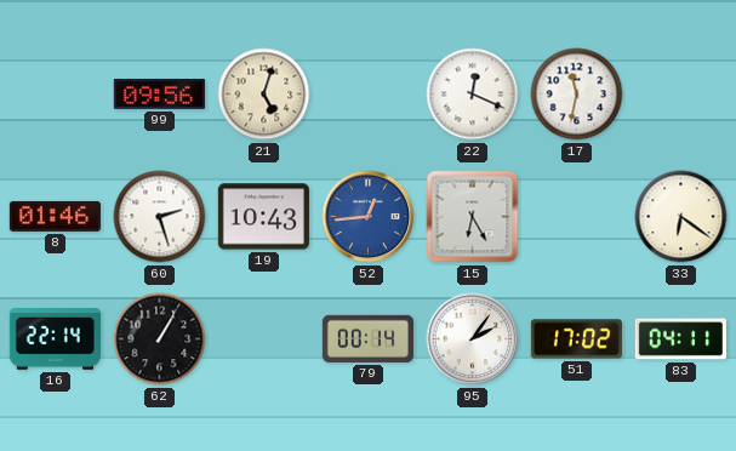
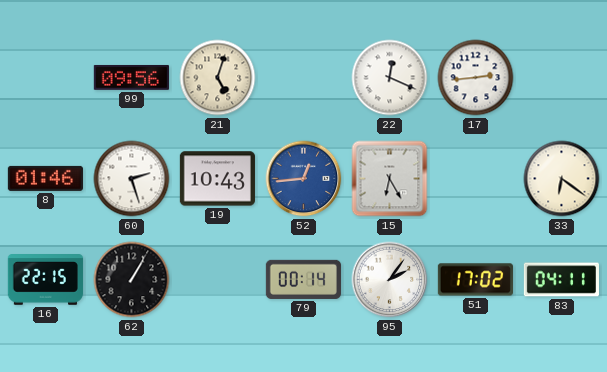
17: 11:32 -> 2:44 (476, 78)
16: 22:14 -> 22:15 (45, 280)
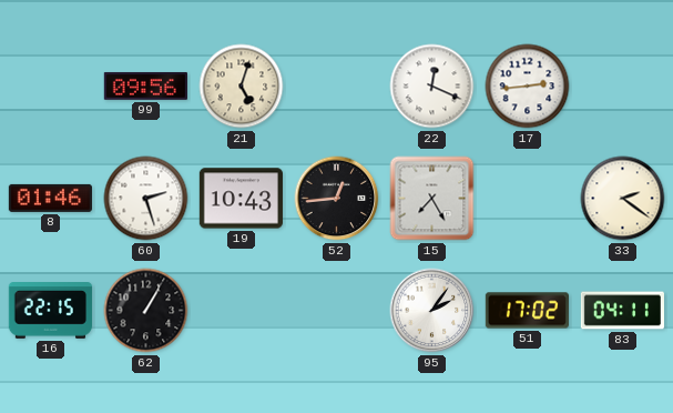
52 dial: blue -> black (337, 199)
15: 6:25 -> 7:25 (432, 199)
33: 6:21 -> 2:21 (623, 199)
79: 00:14 -> none (303, 279)
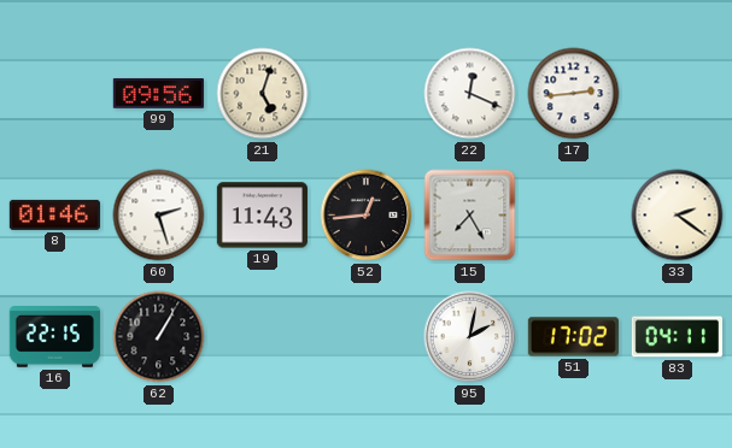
19: 10:43 -> 11:43 (262, 216)
95: 2:06 -> 2:02 (470, 337)
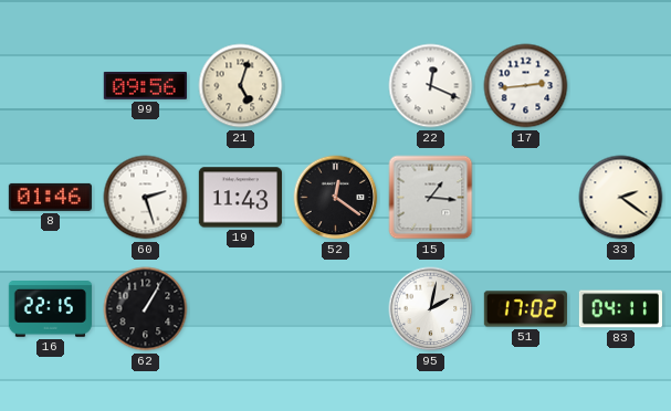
52: 12:44 -> 12:21 (336, 198)
15: 7:25 -> 1:16 (431, 198)
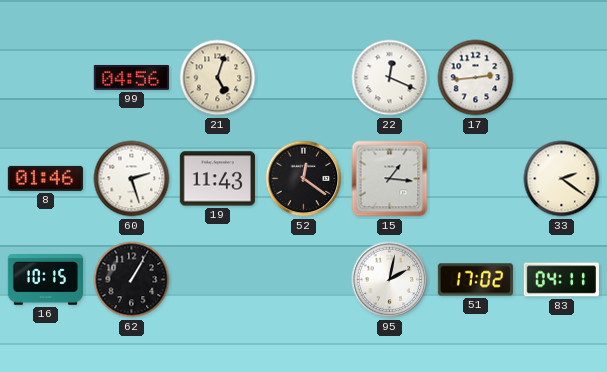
99: 09:56 -> 04:56 (131, 78)
16: 22:15 -> 10:15 (45, 280)
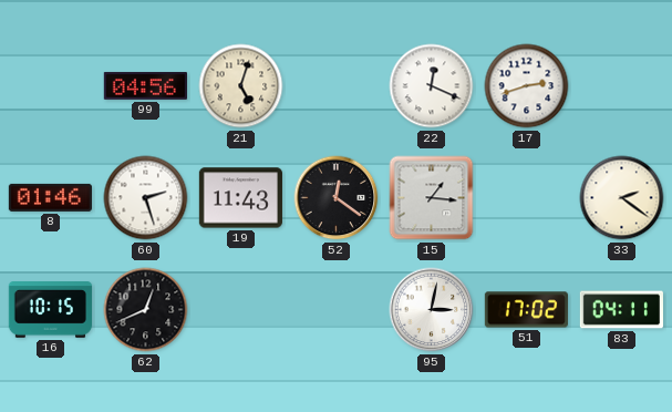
17: 2:44 -> 2:42 (527, 86)
62: 1:05 -> 12:41 (146, 310)
95: 2:02 -> 3:02 (432, 310)
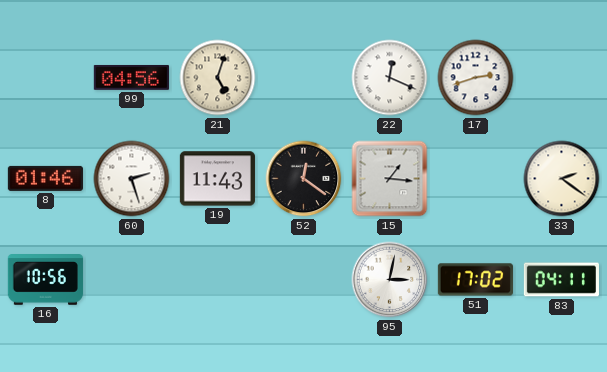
16: 10:15 -> 10:56 (45, 280)
62: 12:41 -> none (146, 310)
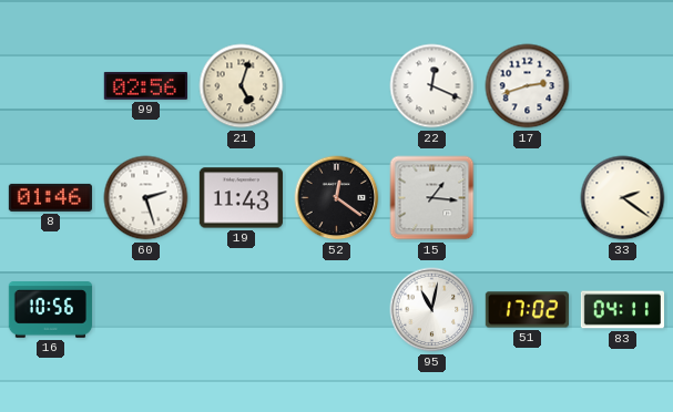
99: 04:56 -> 02:56 (145, 86)
95: 3:02 -> 11:02 (432, 310)
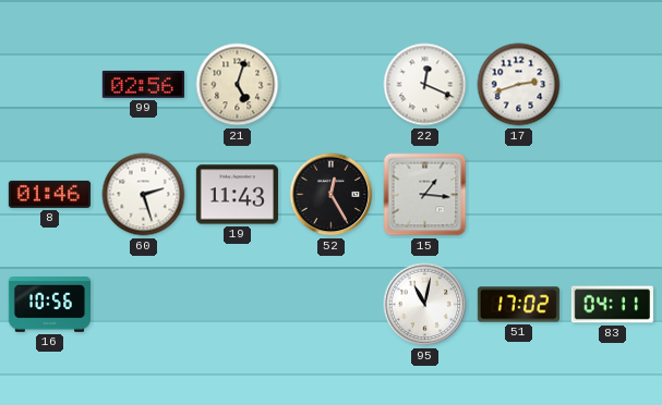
52: 12:21 -> 12:25 (332, 195)
33: 2:21 -> none (623, 198)
